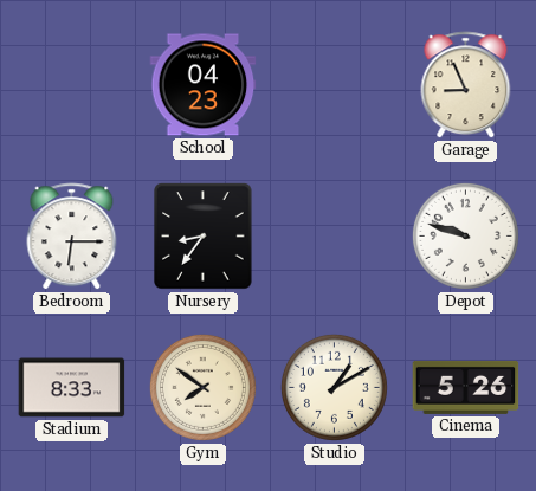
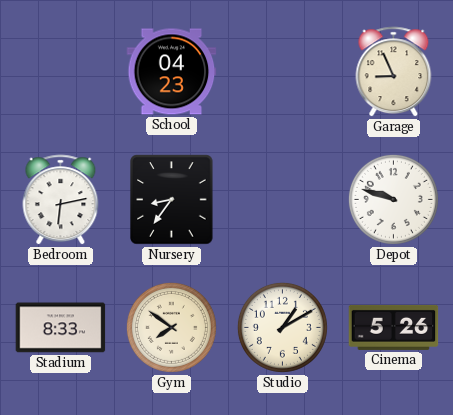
Bedroom: 6:15 -> 6:13 (61, 200)
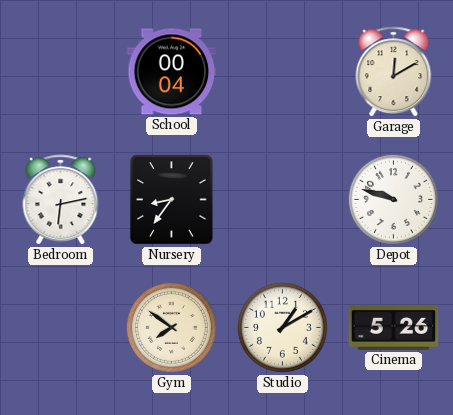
School: 04:23 -> 00:04 (172, 72)
Garage: 8:56 -> 12:10 (394, 72)
Stadium: 8:33 -> none (61, 328)
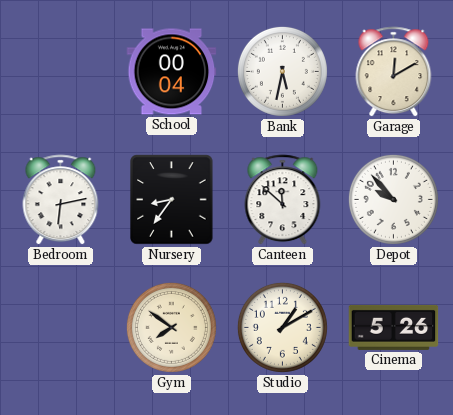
Bank: none -> 5:32 (282, 71)
Canteen: none -> 11:52 (283, 200)
Depot: 9:48 -> 9:53 (393, 199)
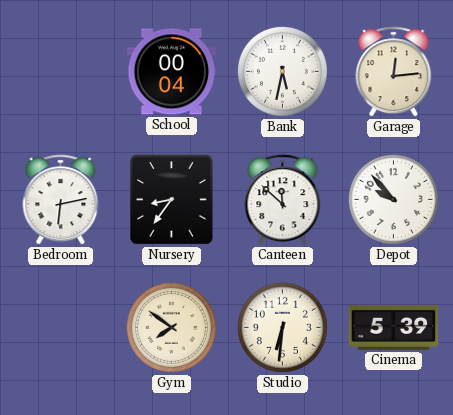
Garage: 12:10 -> 12:14 (394, 72)
Studio: 1:10 -> 6:31 (282, 327)
Cinema: 5:26 -> 5:39 (394, 327)
